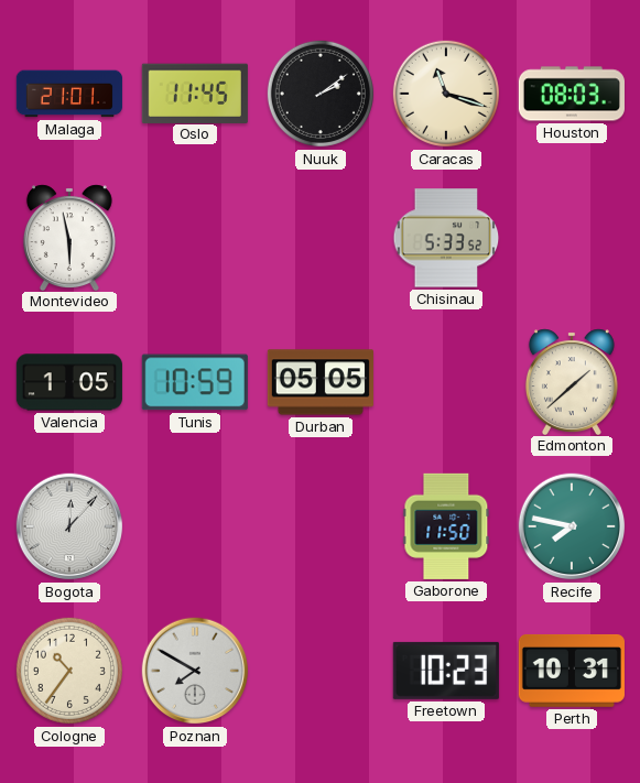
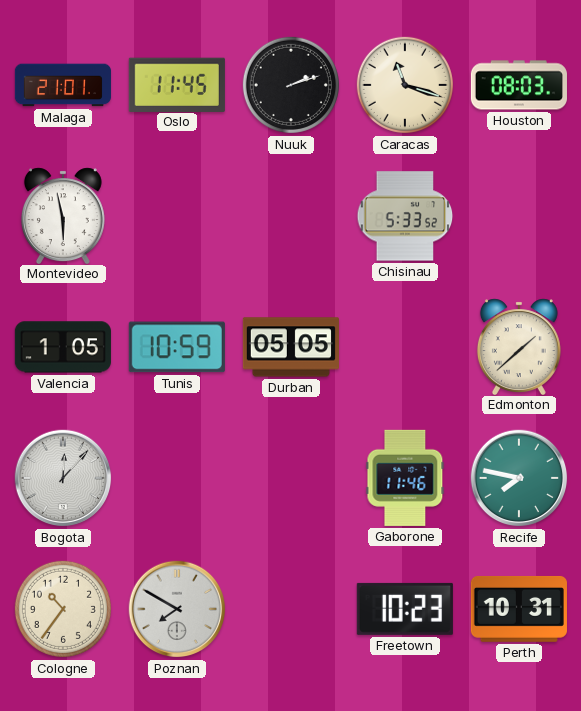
Nuuk: 2:09 -> 2:12 (291, 85)
Gaborone: 11:50 -> 11:46 (405, 478)
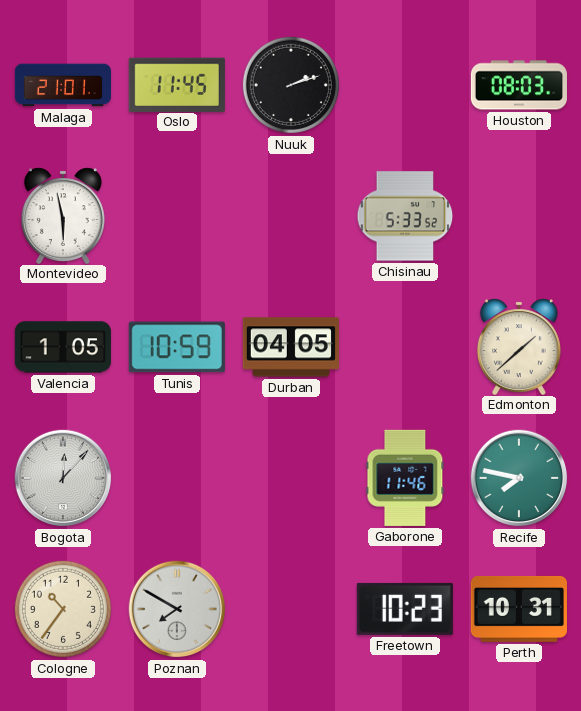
Caracas: 11:18 -> none (405, 85)
Durban: 05:05 -> 04:05 (291, 347)
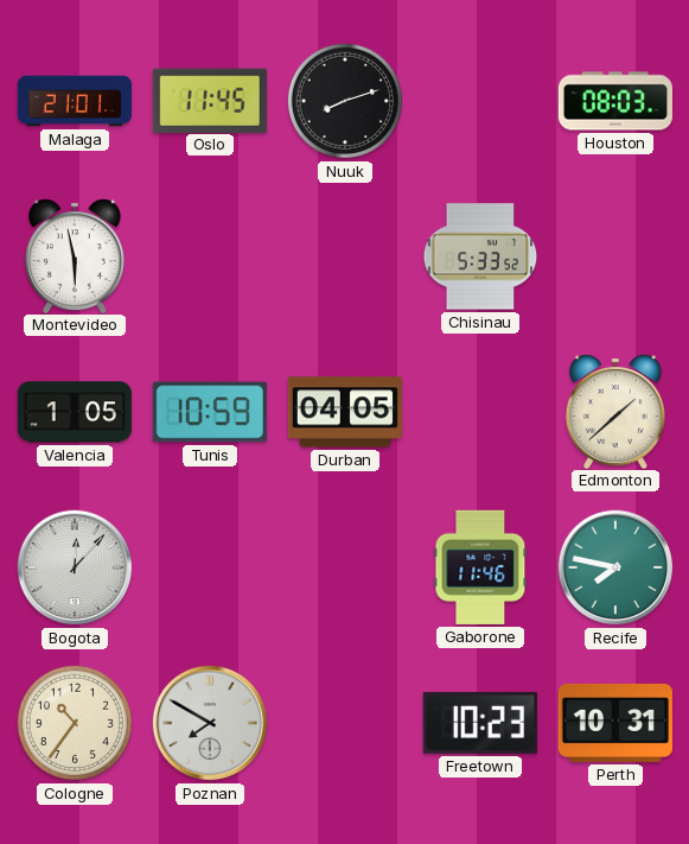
Nuuk: 2:12 -> 8:12 (345, 101)
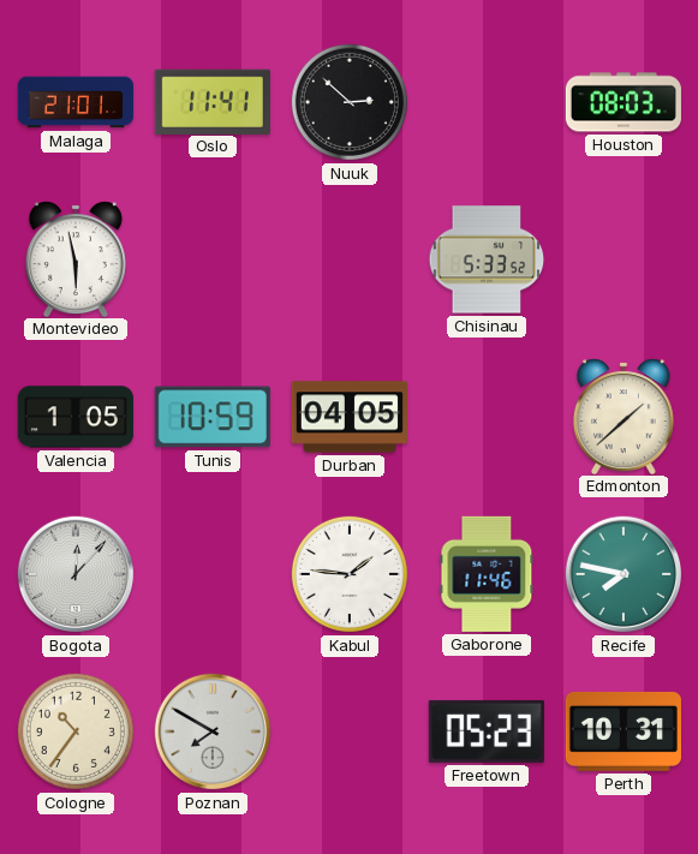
Oslo: 11:45 -> 11:41 (213, 101)
Nuuk: 8:12 -> 2:52 (350, 102)
Kabul: none -> 1:46 (350, 574)
Freetown: 10:23 -> 05:23 (487, 731)
